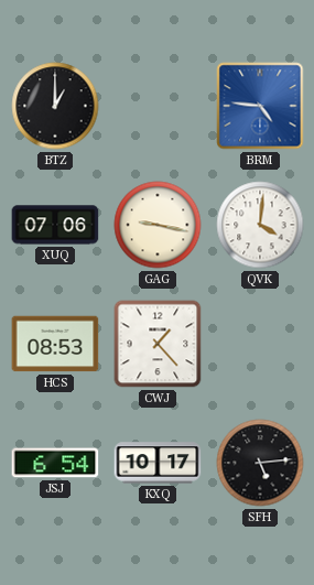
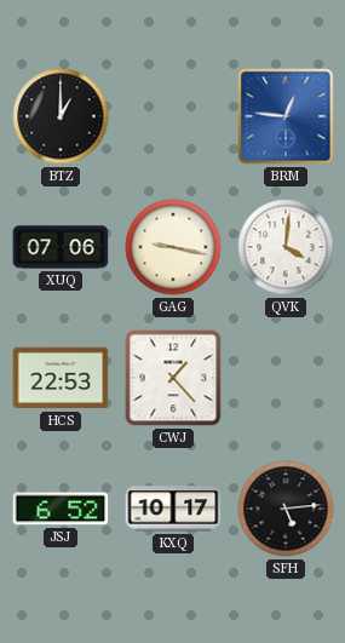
BRM: 4:46 -> 12:46 (286, 116)
HCS: 08:53 -> 22:53 (61, 378)
JSJ: 6:54 -> 6:52 (61, 509)
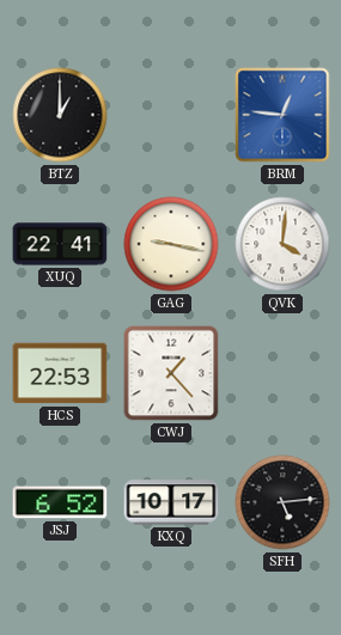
XUQ: 07:06 -> 22:41 (60, 244)
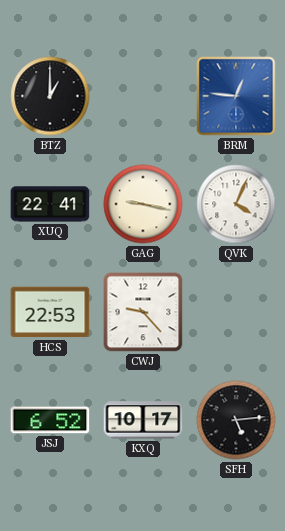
QVK: 4:01 -> 4:04 (236, 204)
CWJ: 1:23 -> 9:23 (143, 312)
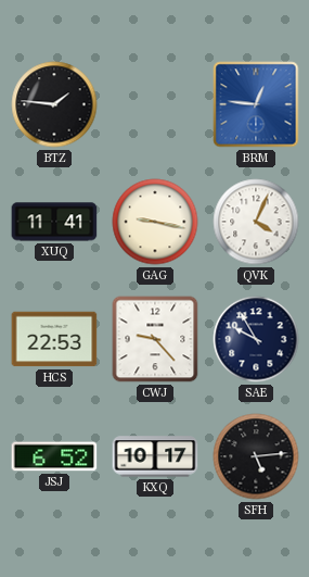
BTZ: 1:00 -> 1:46 (54, 104)
XUQ: 22:41 -> 11:41 (54, 222)
SAE: none -> 9:55 (256, 339)
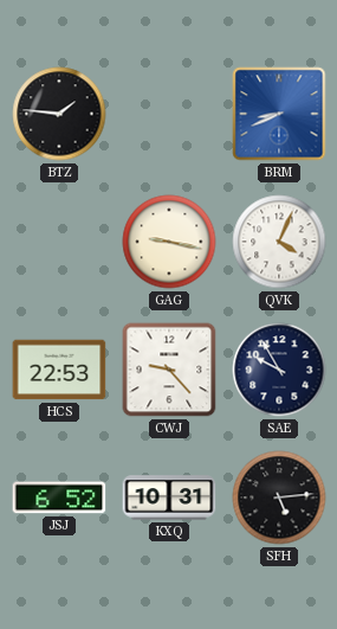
BRM: 12:46 -> 8:41 (279, 114)
XUQ: 11:41 -> none (54, 222)
KXQ: 10:17 -> 10:31 (169, 498)
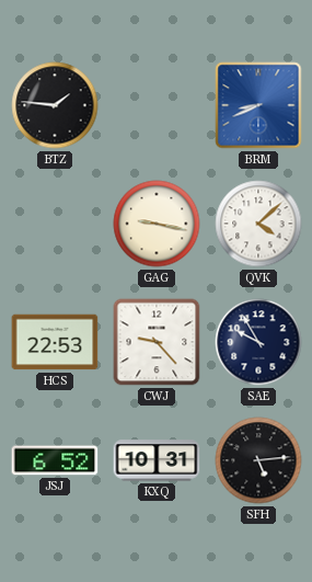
QVK: 4:04 -> 4:08 (258, 224)
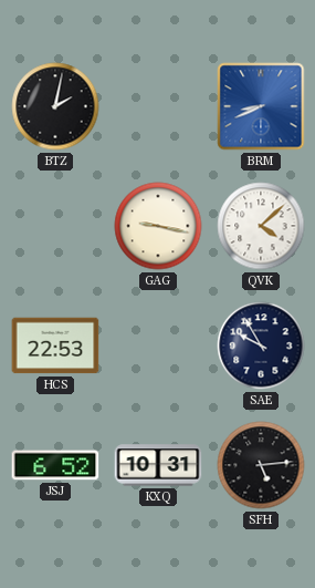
BTZ: 1:46 -> 2:02 (55, 106)
CWJ: 9:23 -> none (157, 342)
